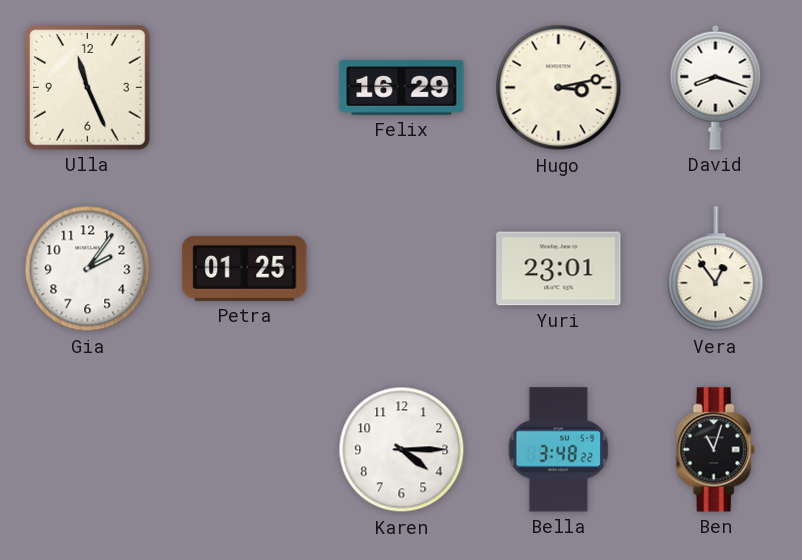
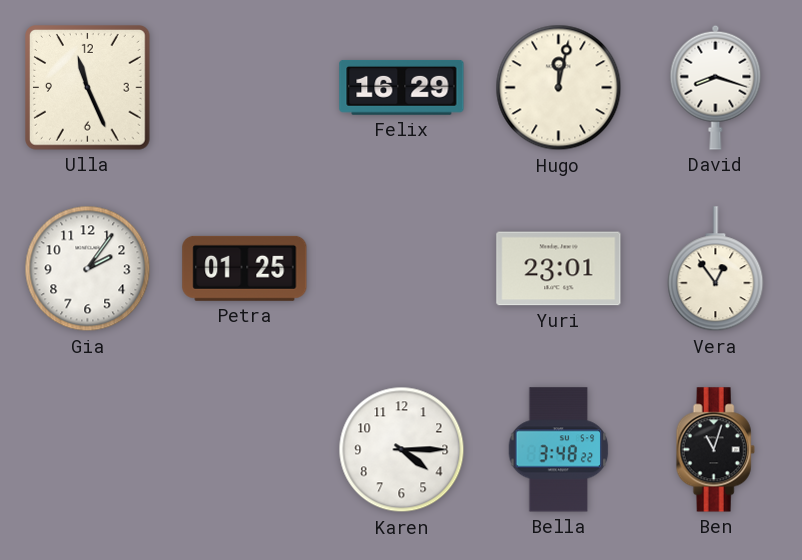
Hugo: 3:13 -> 12:02 (559, 88)
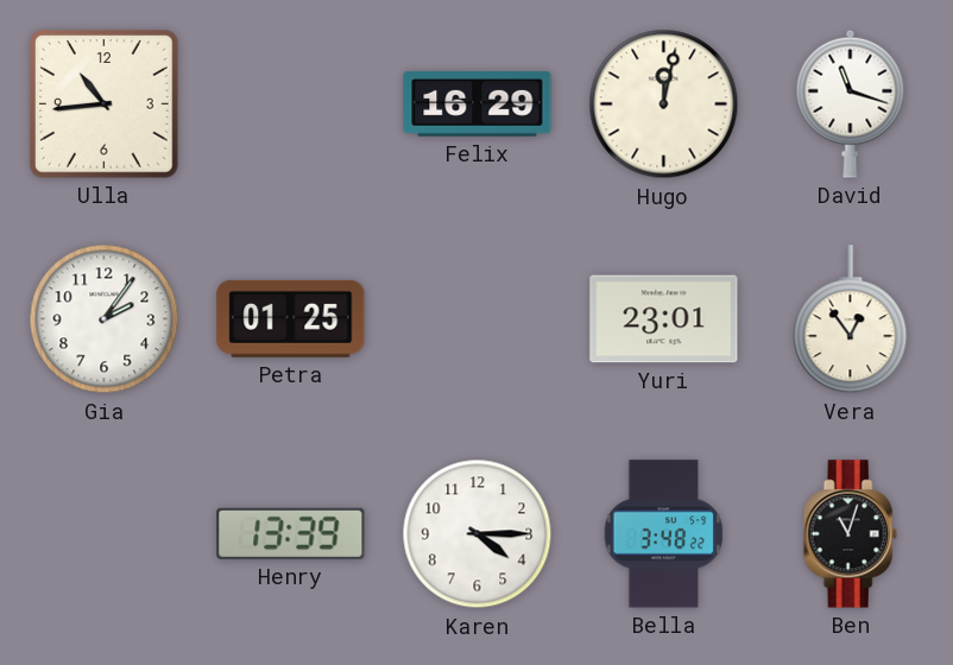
Ulla: 11:26 -> 10:44 (105, 104)
David: 8:18 -> 11:18 (851, 103)
Henry: none -> 13:39 (291, 533)
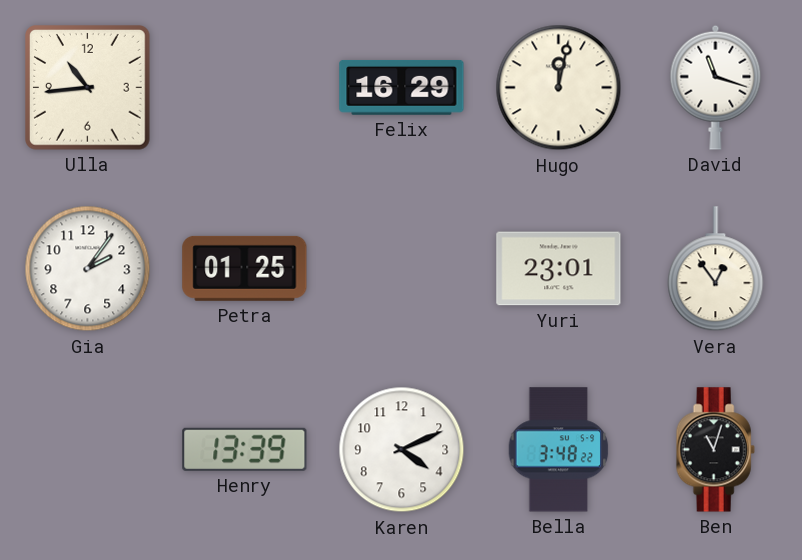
Karen: 4:15 -> 4:11 (402, 450)
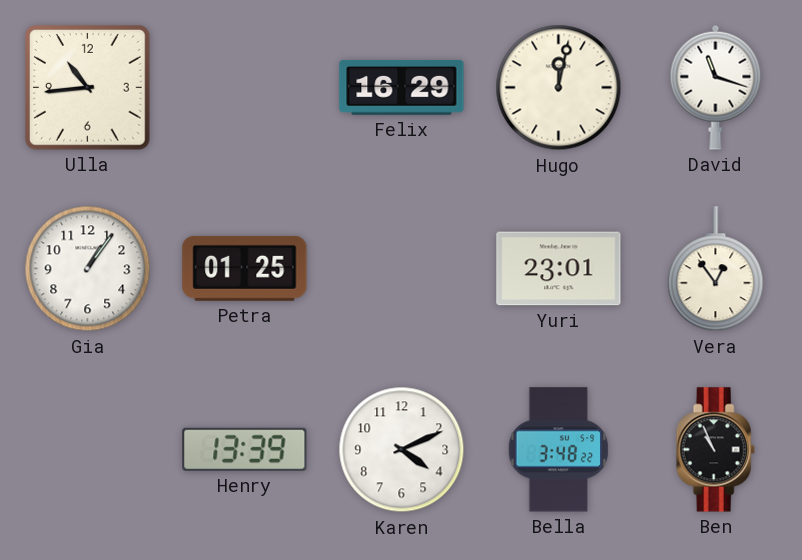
Gia: 2:06 -> 1:06 (88, 269)
Ben: 11:03 -> 10:56 (715, 450)
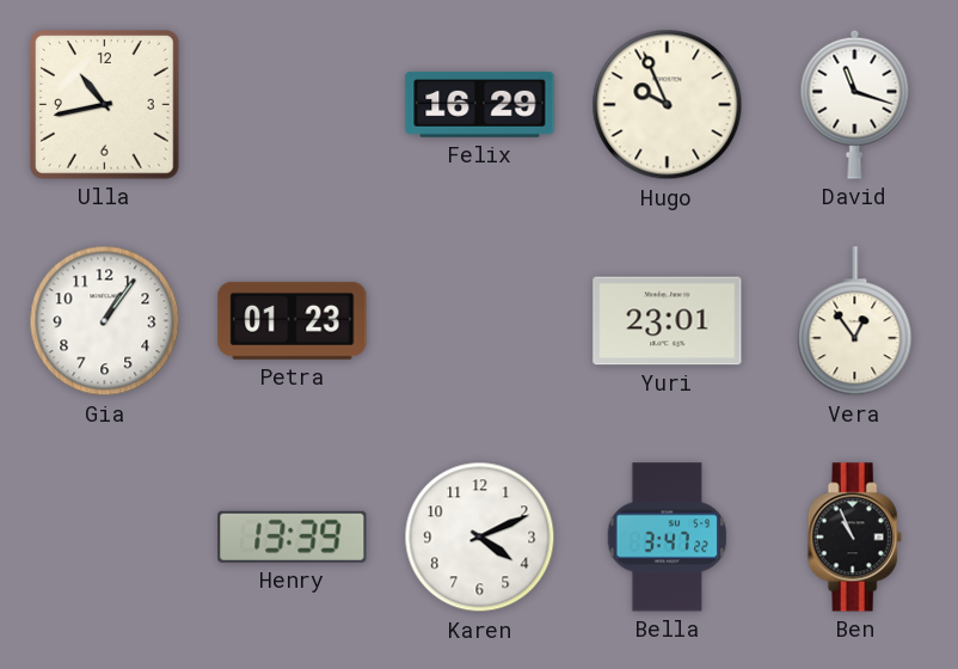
Ulla: 10:44 -> 10:43 (105, 105)
Hugo: 12:02 -> 9:56 (668, 105)
Petra: 01:25 -> 01:23 (293, 320)
Bella: 3:48 -> 3:47 (668, 538)
